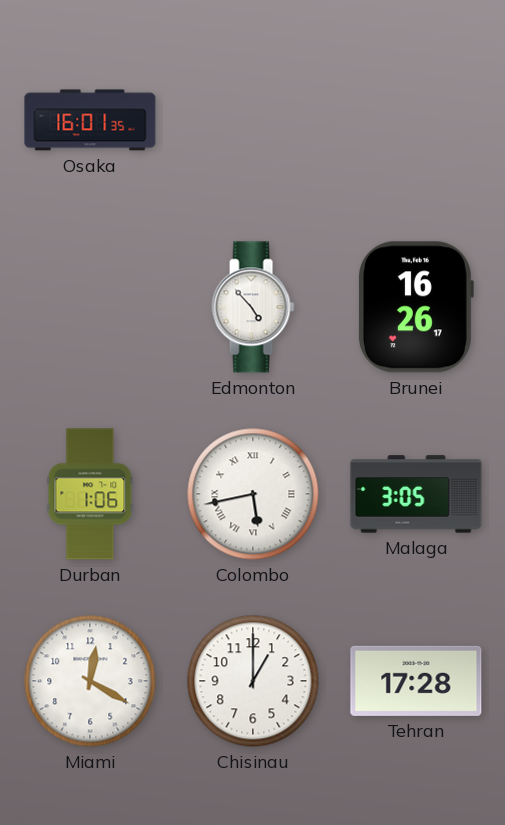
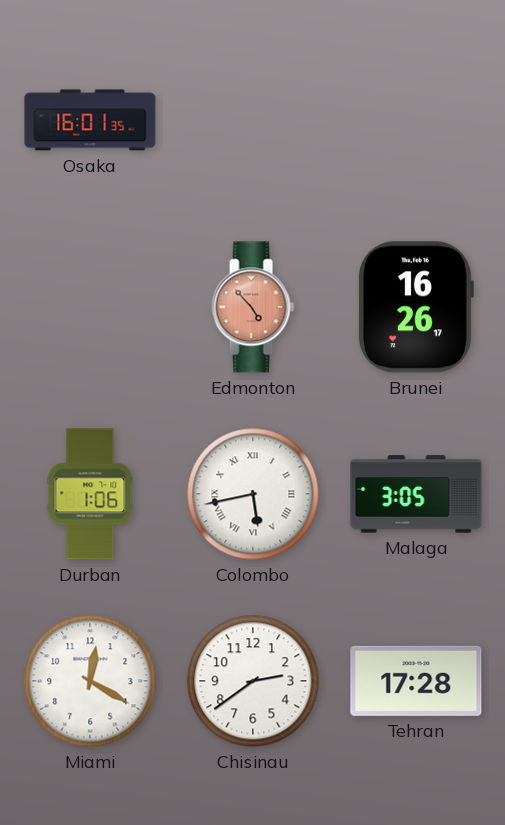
Edmonton dial: white -> salmon (253, 307)
Chisinau: 1:00 -> 2:39 (253, 681)
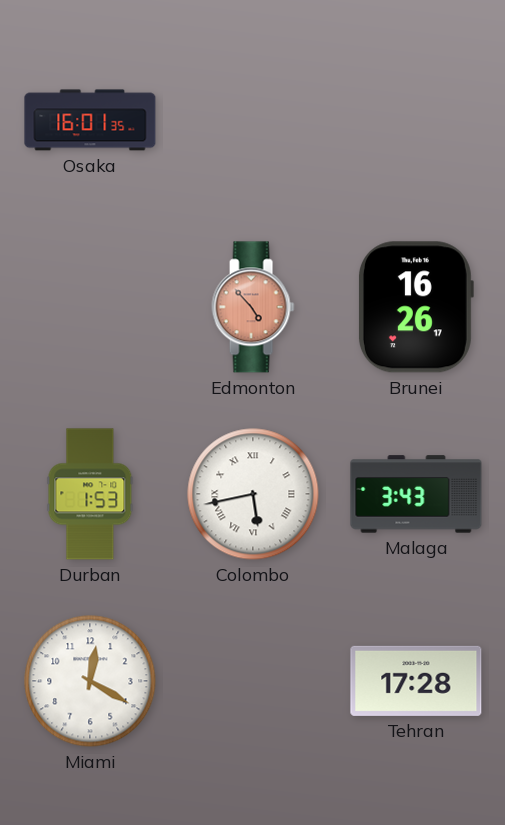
Durban: 1:06 -> 1:53 (90, 494)
Malaga: 3:05 -> 3:43 (416, 494)
Chisinau: 2:39 -> none (253, 681)
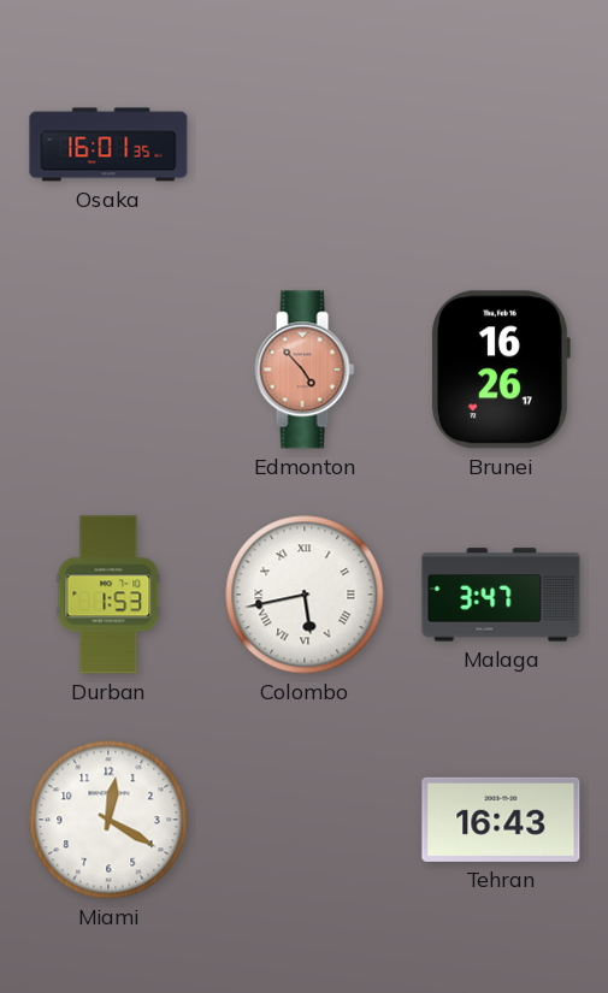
Malaga: 3:43 -> 3:47 (501, 595)
Tehran: 17:28 -> 16:43 (501, 820)
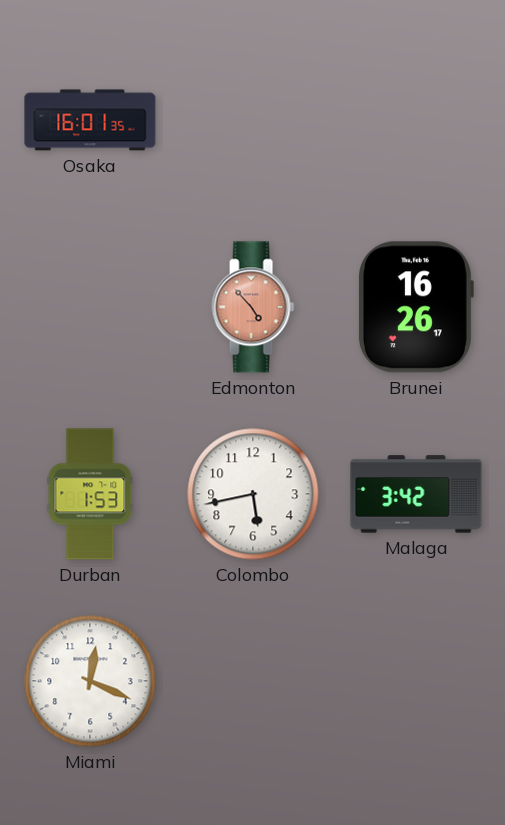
Colombo numerals: Roman -> Arabic (253, 494)
Malaga: 3:47 -> 3:42 (416, 494)
Miami: 12:20 -> 12:19 (90, 681)
Tehran: 16:43 -> none (501, 820)
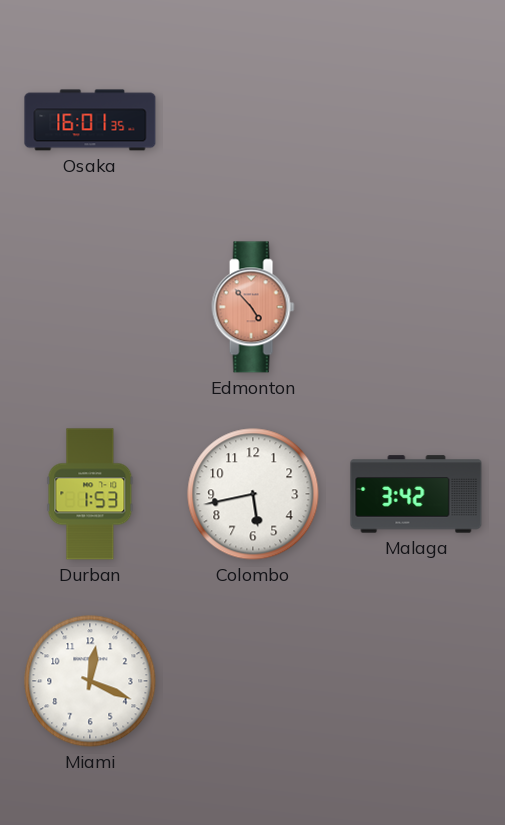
Brunei: 16:26 -> none (415, 307)
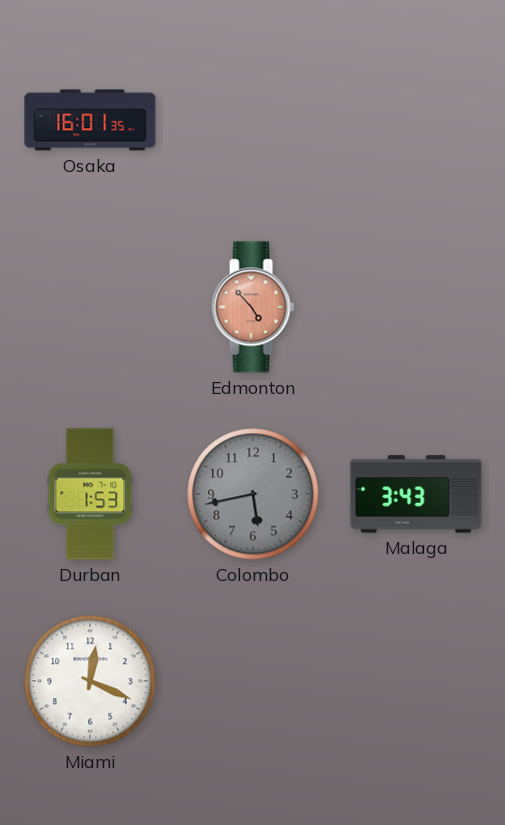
Colombo dial: white -> grey (253, 494)
Malaga: 3:42 -> 3:43 (416, 494)
